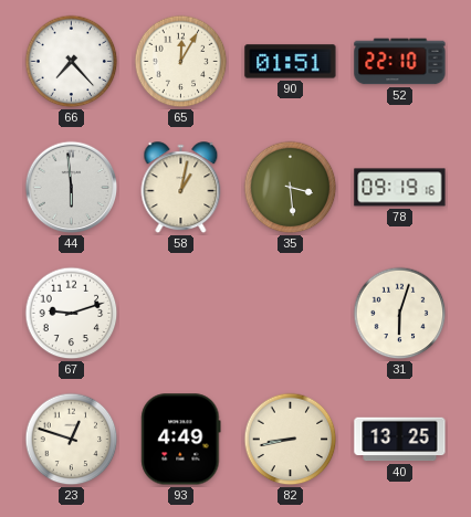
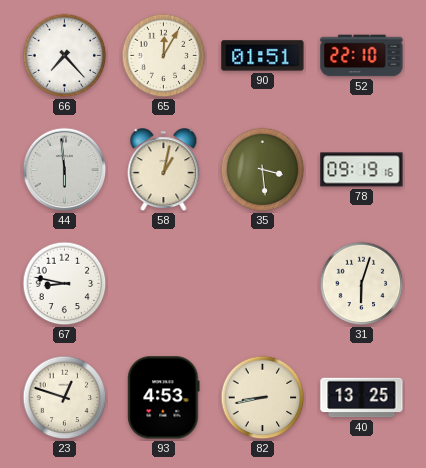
67: 9:12 -> 8:47 (65, 284)
93: 4:49 -> 4:53 (164, 398)
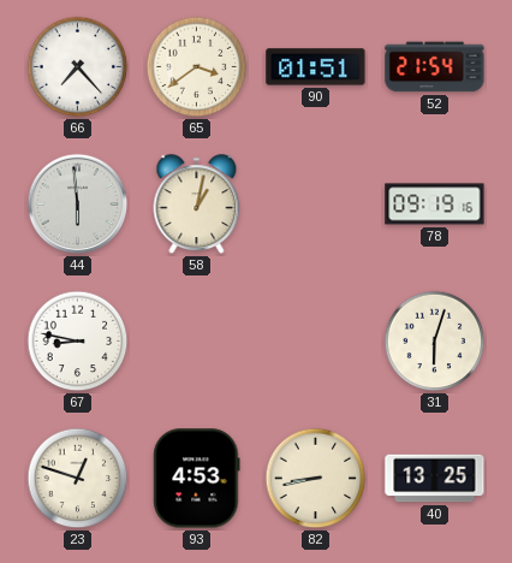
65: 12:05 -> 3:39 (197, 67)
52: 22:10 -> 21:54 (435, 67)
35: 3:29 -> none (263, 170)
